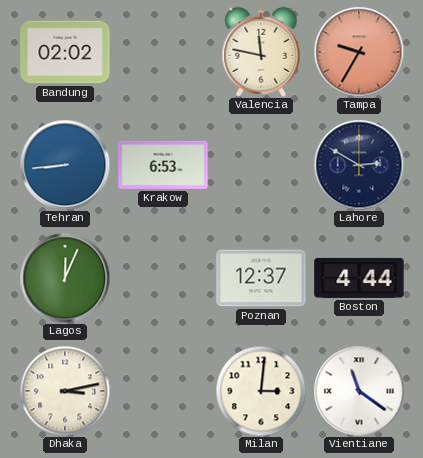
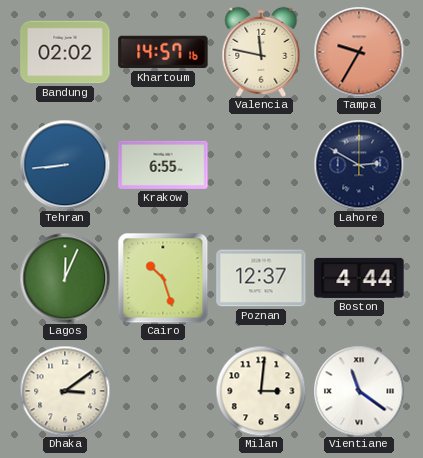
Khartoum: none -> 14:57 (163, 52)
Krakow: 6:53 -> 6:55 (163, 165)
Cairo: none -> 10:27 (163, 278)
Dhaka: 3:13 -> 3:09 (65, 391)
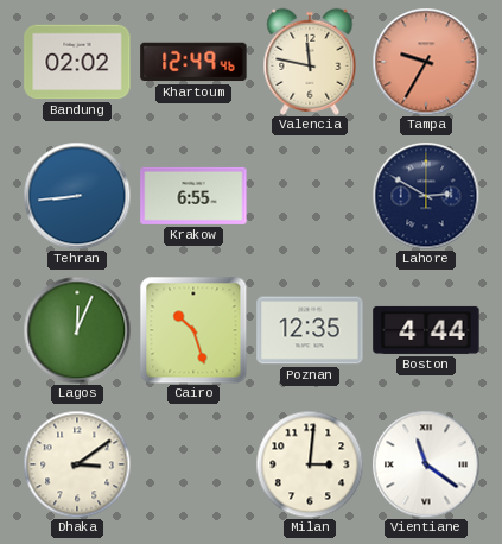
Khartoum: 14:57 -> 12:49 (193, 62)
Poznan: 12:37 -> 12:35 (310, 330)
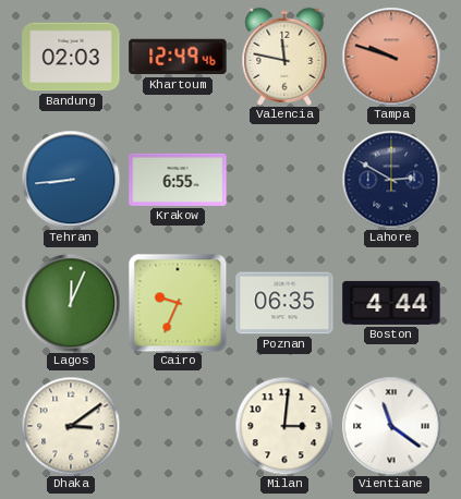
Bandung: 02:02 -> 02:03 (71, 57)
Tampa: 9:35 -> 9:48 (391, 57)
Cairo: 10:27 -> 9:34 (178, 303)
Poznan: 12:35 -> 06:35 (284, 303)
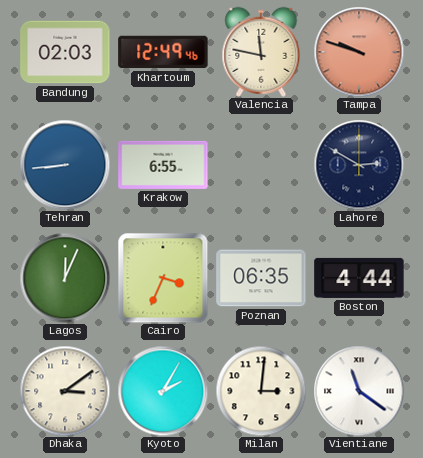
Cairo: 9:34 -> 3:34 (163, 278)
Kyoto: none -> 2:05 (163, 391)
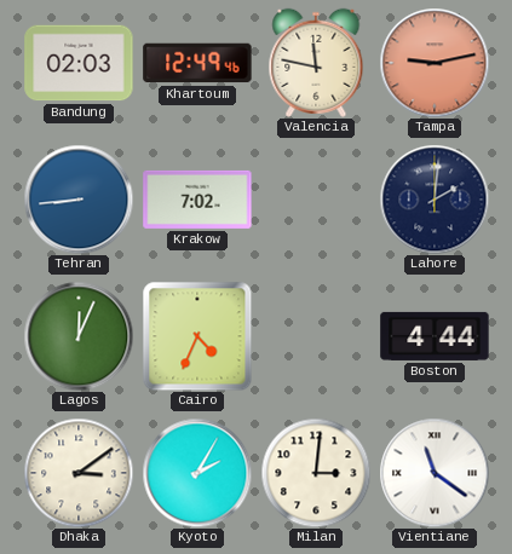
Tampa: 9:48 -> 9:13 (435, 63)
Krakow: 6:55 -> 7:02 (197, 200)
Lahore: 2:50 -> 2:01 (435, 200)
Cairo: 3:34 -> 4:34 (197, 336)
Poznan: 06:35 -> none (261, 278)
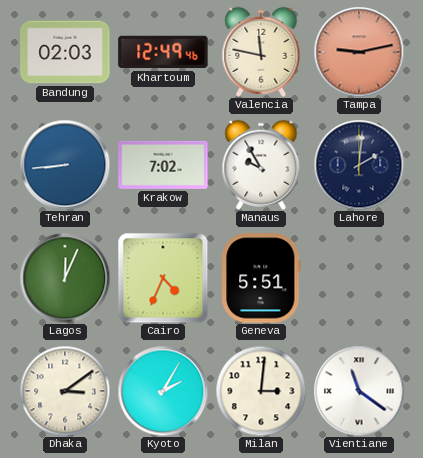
Manaus: none -> 9:55 (261, 165)
Geneva: none -> 5:51 (261, 278)
Boston: 4:44 -> none (435, 336)
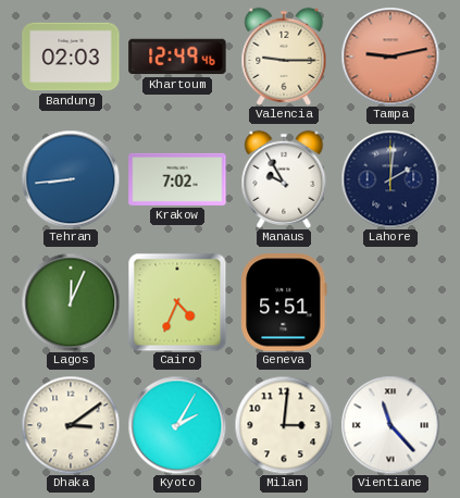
Valencia: 11:47 -> 9:15 (284, 57)
Vientiane: 11:21 -> 11:23 (390, 425)
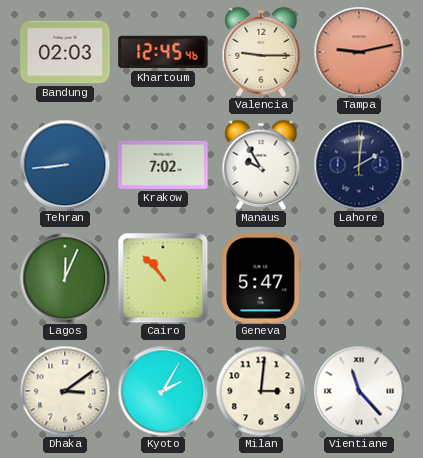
Khartoum: 12:49 -> 12:45 (163, 52)
Cairo: 4:34 -> 10:53 (163, 278)
Geneva: 5:51 -> 5:47 (261, 278)
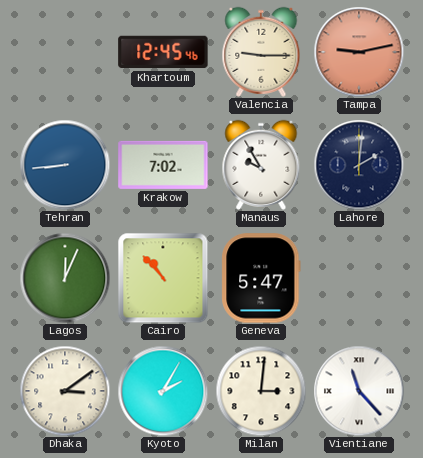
Bandung: 02:03 -> none (65, 52)
